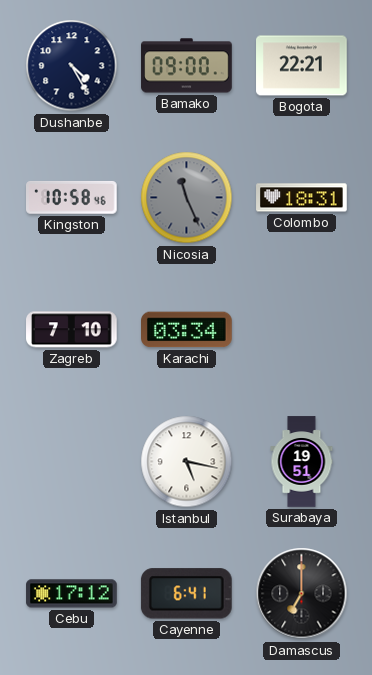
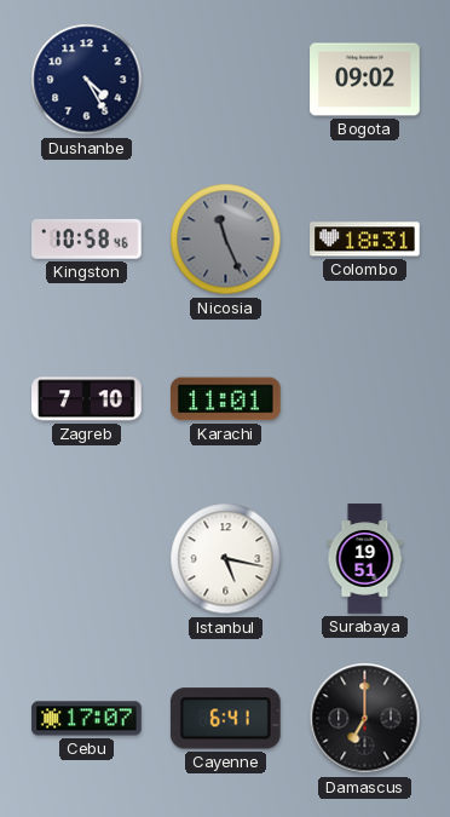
Bamako: 09:00 -> none (187, 66)
Bogota: 22:21 -> 09:02 (365, 80)
Karachi: 03:34 -> 11:01 (226, 399)
Cebu: 17:12 -> 17:07 (87, 719)
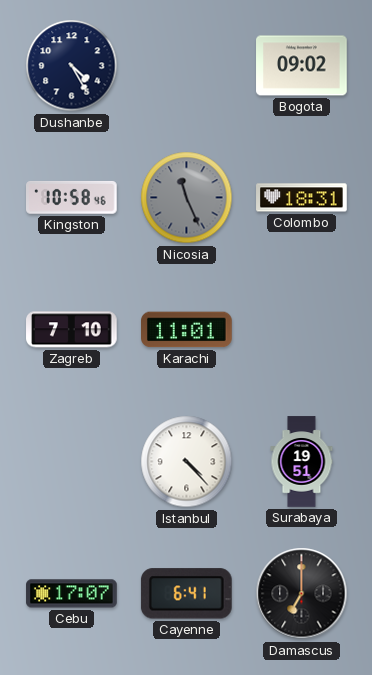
Istanbul: 5:17 -> 4:23 (187, 462)
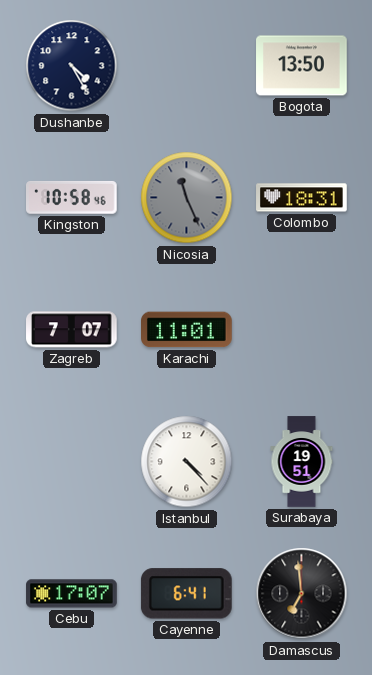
Bogota: 09:02 -> 13:50 (302, 66)
Zagreb: 7:10 -> 7:07 (72, 330)
Damascus: 7:00 -> 6:59 (302, 594)
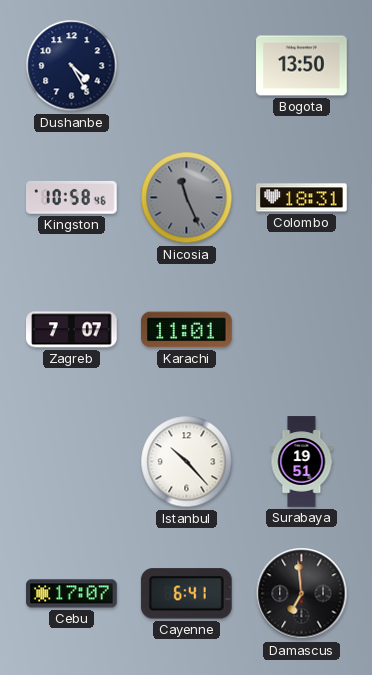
Istanbul: 4:23 -> 10:23 (187, 462)
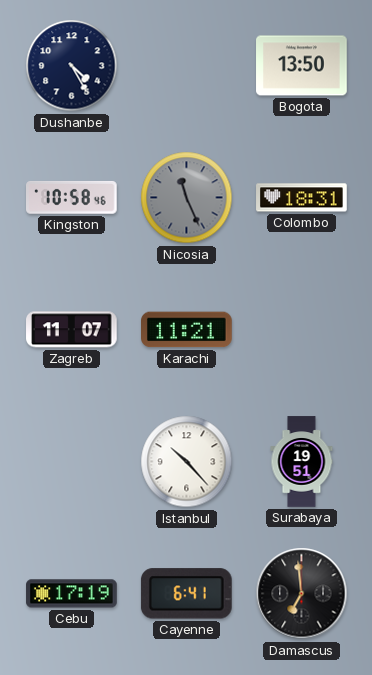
Zagreb: 7:07 -> 11:07 (72, 330)
Karachi: 11:01 -> 11:21 (187, 330)
Cebu: 17:07 -> 17:19 (72, 594)
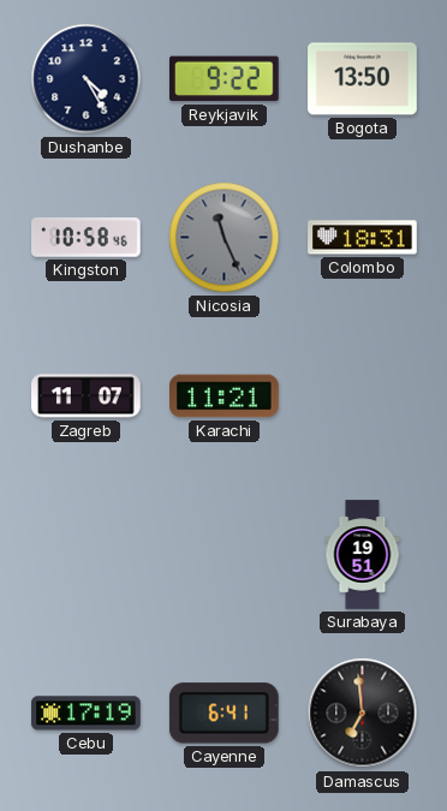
Reykjavik: none -> 9:22 (225, 79)
Istanbul: 10:23 -> none (187, 462)
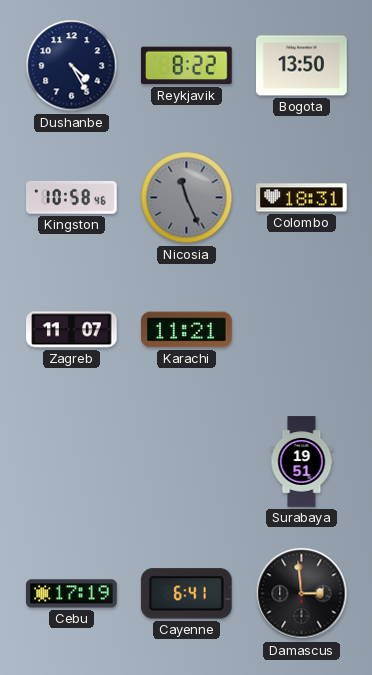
Reykjavik: 9:22 -> 8:22 (187, 66)
Damascus: 6:59 -> 2:59 (302, 594)
